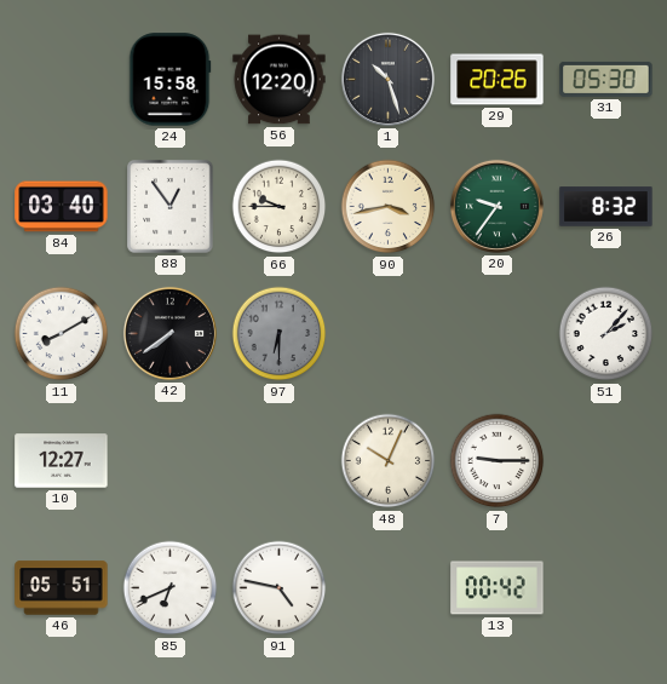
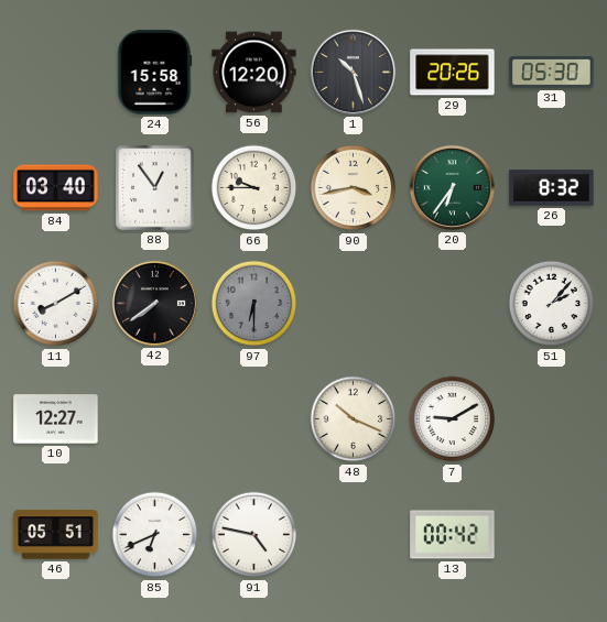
20: 9:36 -> 6:36 (452, 187)
48: 10:04 -> 10:19 (354, 419)
7: 9:15 -> 9:10 (453, 419)
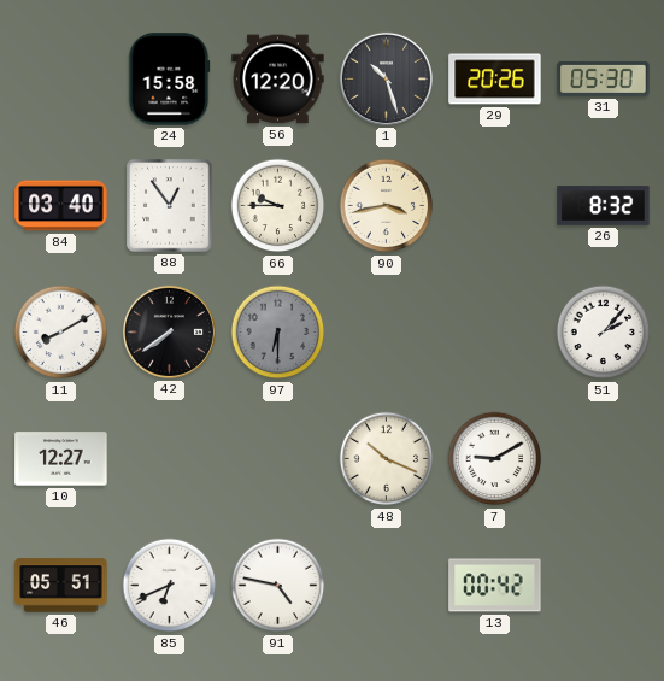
20: 6:36 -> none (452, 187)
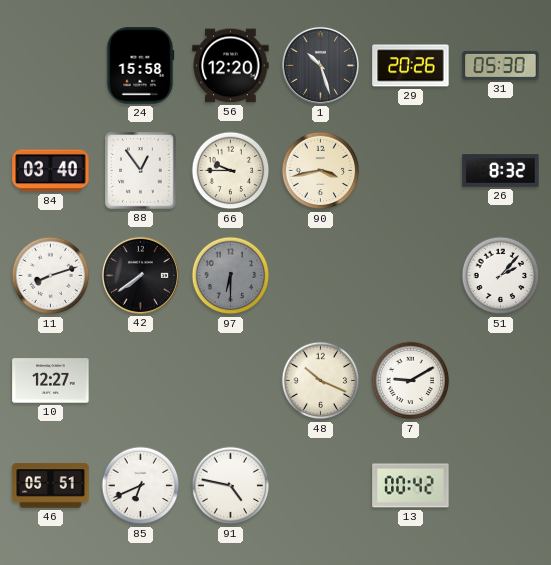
11: 8:10 -> 8:12 (51, 276)
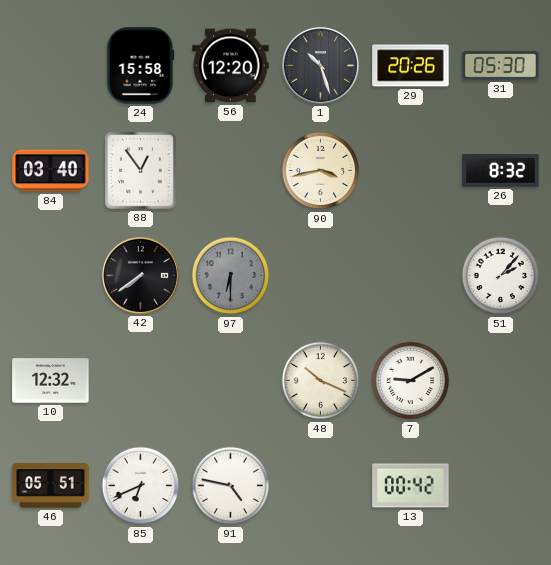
66: 9:45 -> none (231, 171)
11: 8:12 -> none (51, 276)
10: 12:27 -> 12:32 (51, 381)
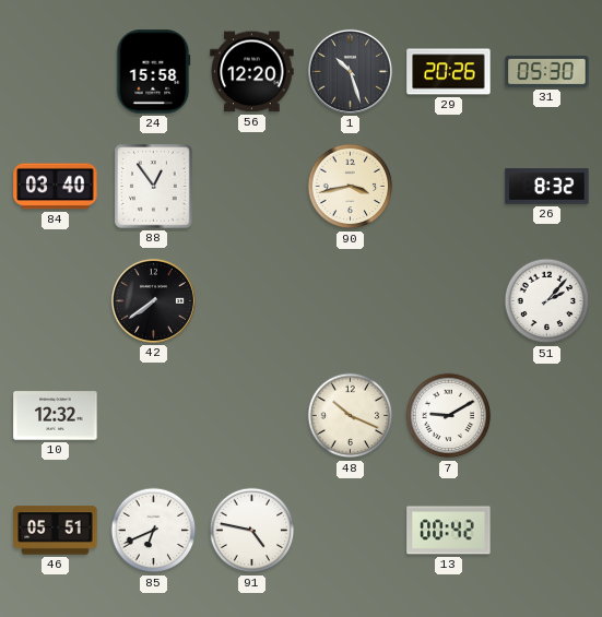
97: 6:30 -> none (231, 276)
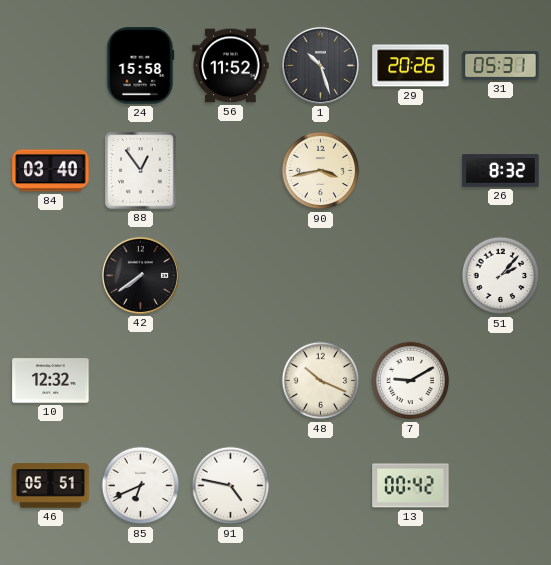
56: 12:20 -> 11:52 (231, 66)
31: 05:30 -> 05:31 (501, 65)
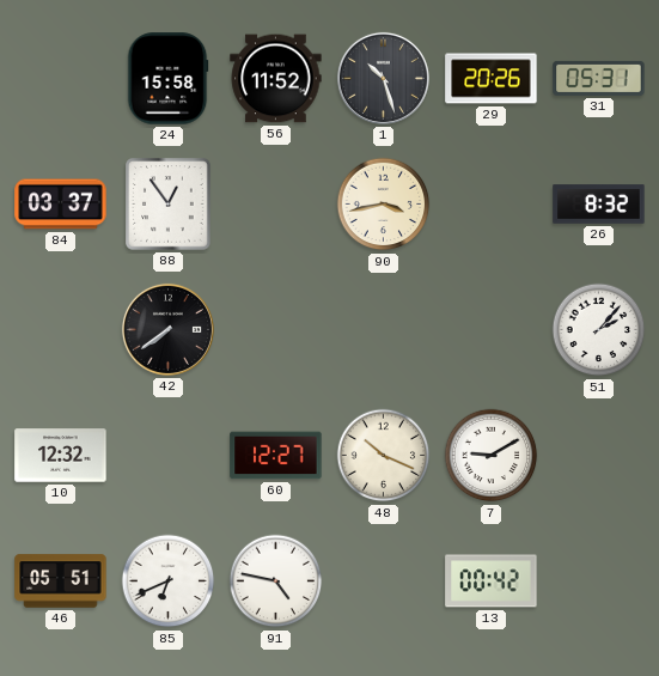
84: 03:40 -> 03:37 (61, 205)
60: none -> 12:27 (276, 456)
